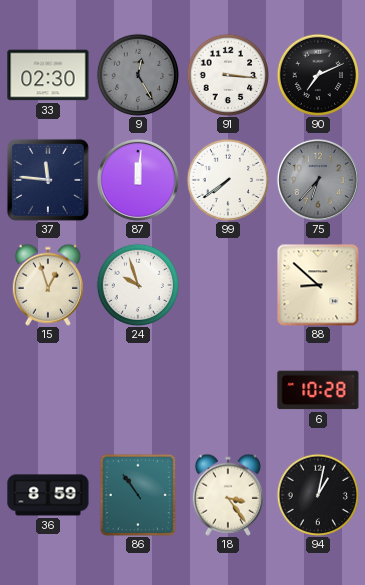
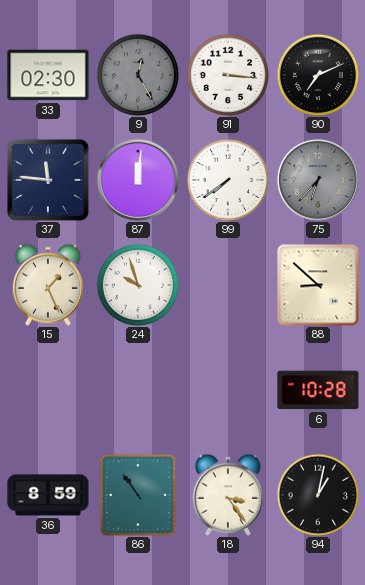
15: 12:57 -> 1:26 (47, 285)
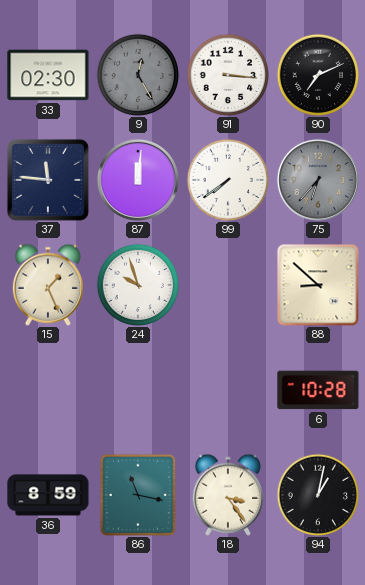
86: 10:54 -> 11:17 (138, 495)
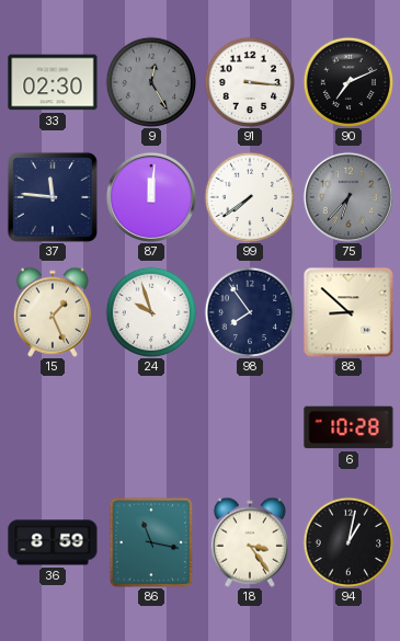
98: none -> 7:54 (250, 312)
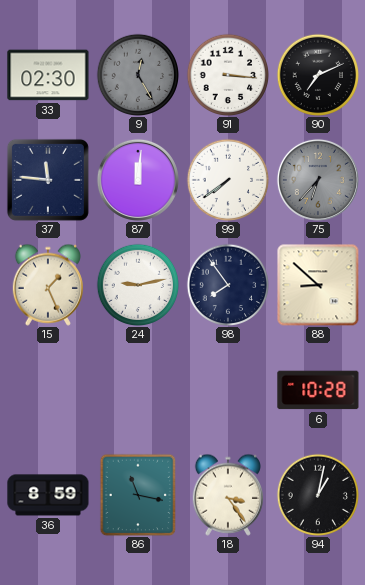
24: 9:57 -> 9:13 (138, 285)
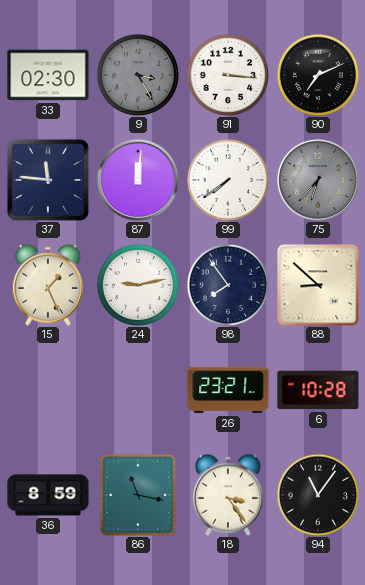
9: 12:25 -> 3:25 (138, 75)
26: none -> 23:21 (228, 390)
94: 1:02 -> 11:06 (318, 495)
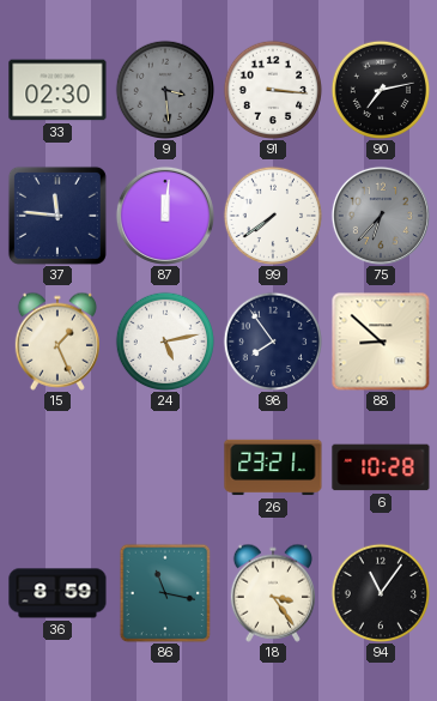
9: 3:25 -> 3:29 (165, 90)
90: 7:11 -> 7:13 (381, 90)
24: 9:13 -> 5:13 (165, 342)
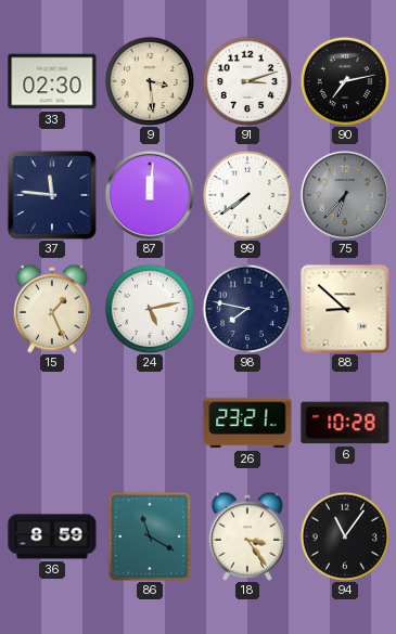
9 dial: grey -> cream (150, 81)
91: 3:16 -> 3:12 (247, 81)
98: 7:54 -> 7:47 (247, 309)
86: 11:17 -> 11:20 (150, 536)
